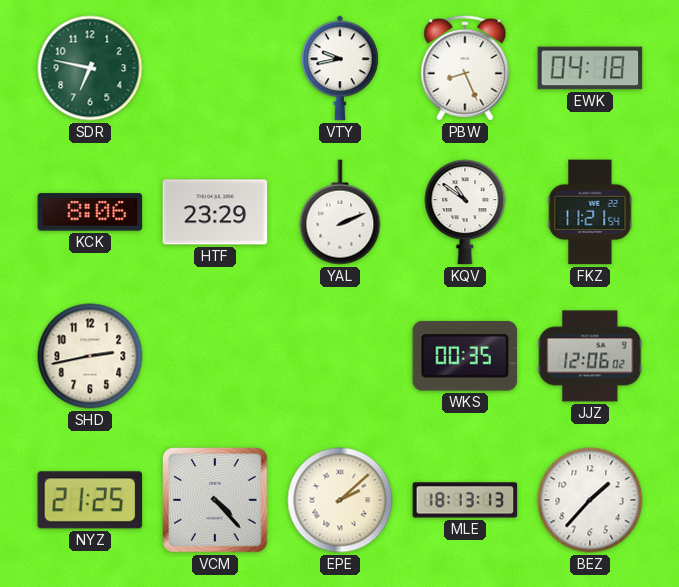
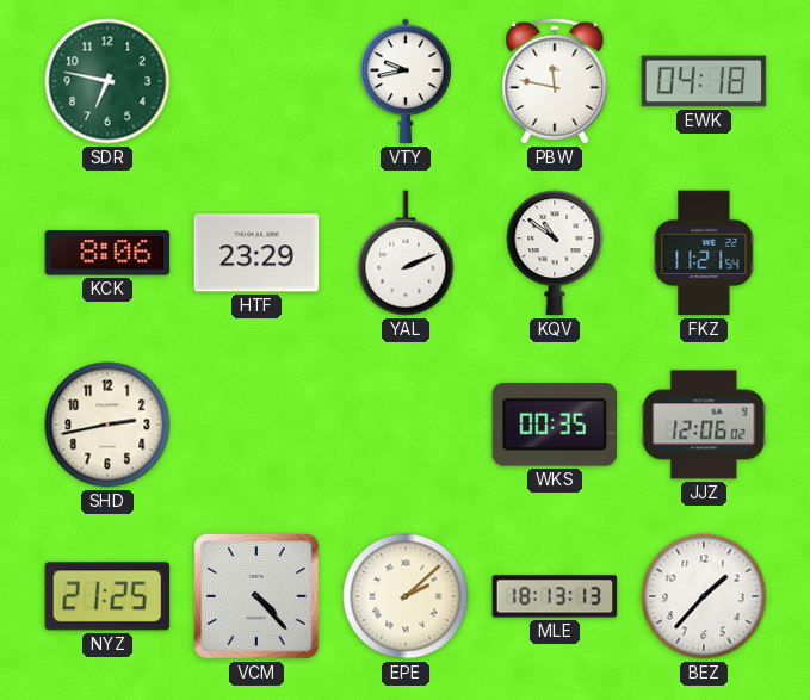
PBW: 8:26 -> 11:47 (555, 81)
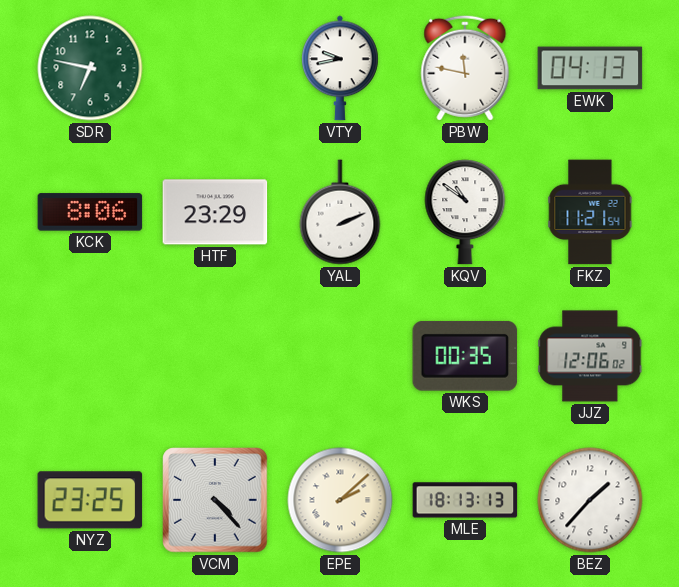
EWK: 04:18 -> 04:13 (590, 68)
SHD: 2:43 -> none (107, 425)
NYZ: 21:25 -> 23:25 (90, 500)
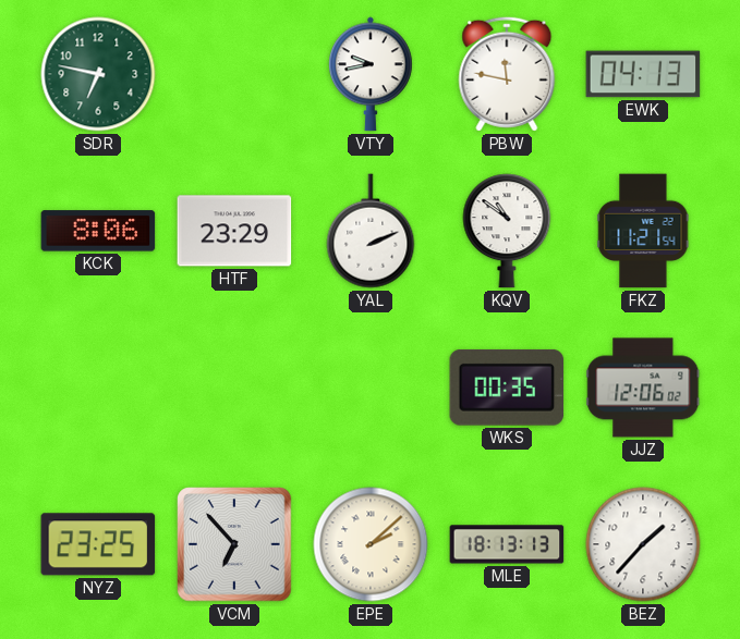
VCM: 4:23 -> 6:53 (234, 544)
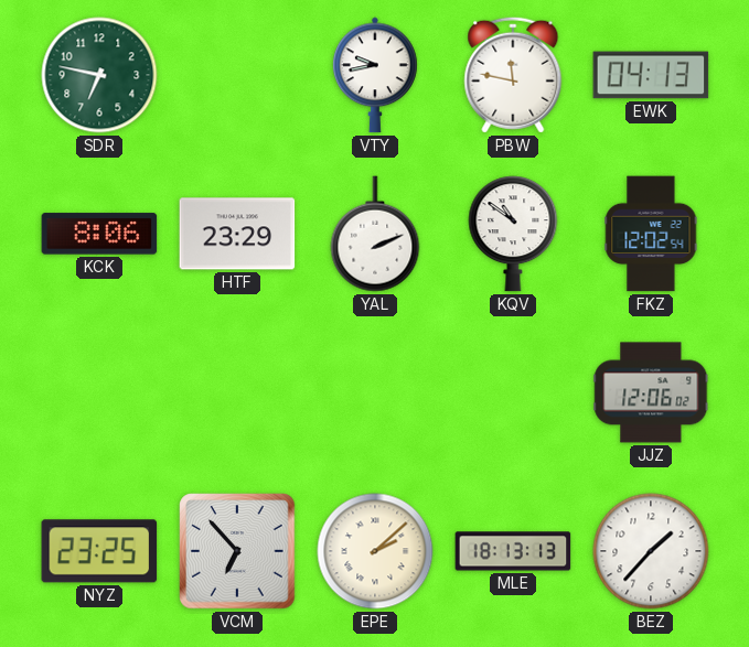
FKZ: 11:21 -> 12:02 (651, 234)
WKS: 00:35 -> none (507, 388)
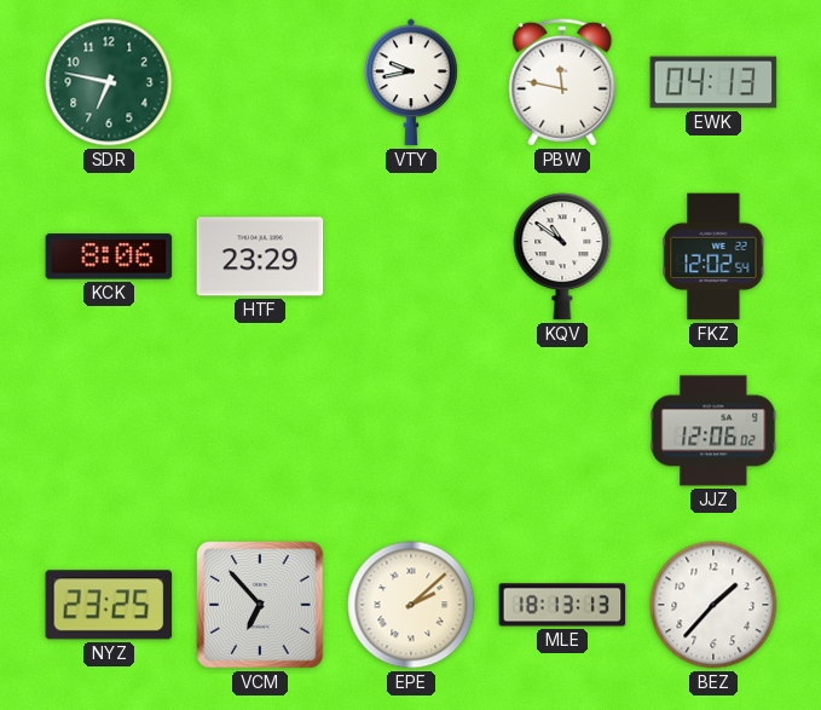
YAL: 2:11 -> none (375, 234)
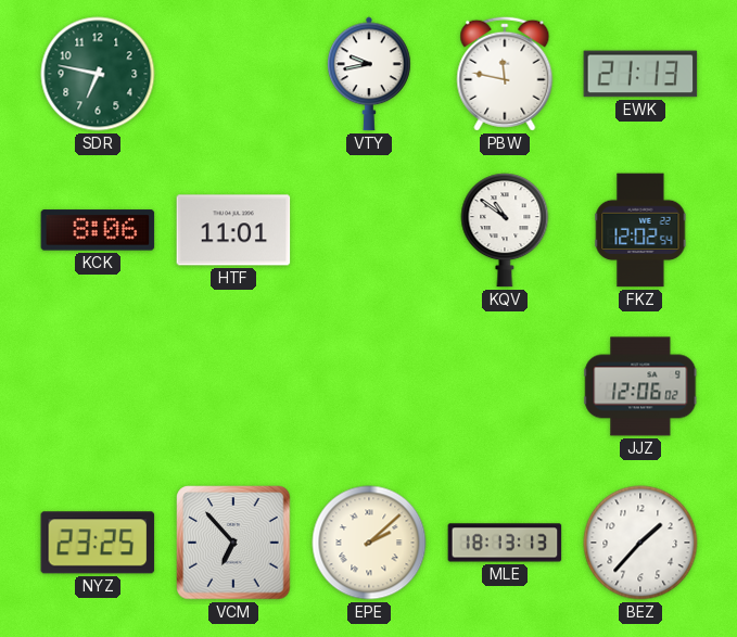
EWK: 04:13 -> 21:13 (640, 74)
HTF: 23:29 -> 11:01 (233, 230)
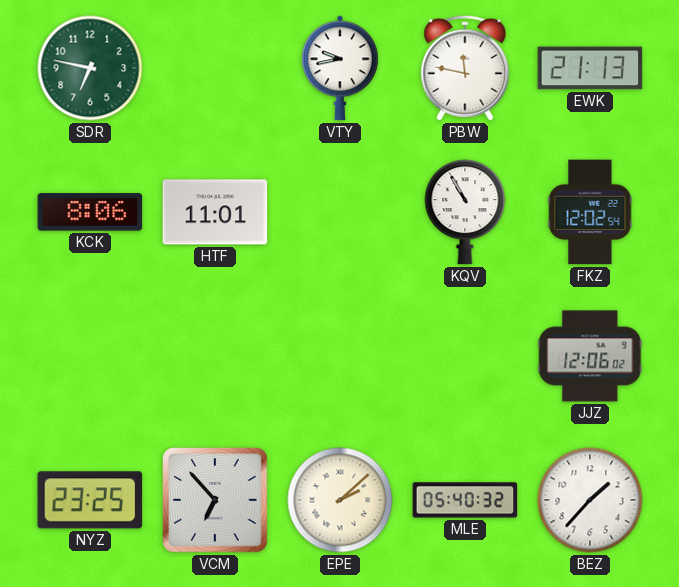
KQV: 10:51 -> 10:55 (465, 212)
MLE: 18:13 -> 05:40 (465, 500)
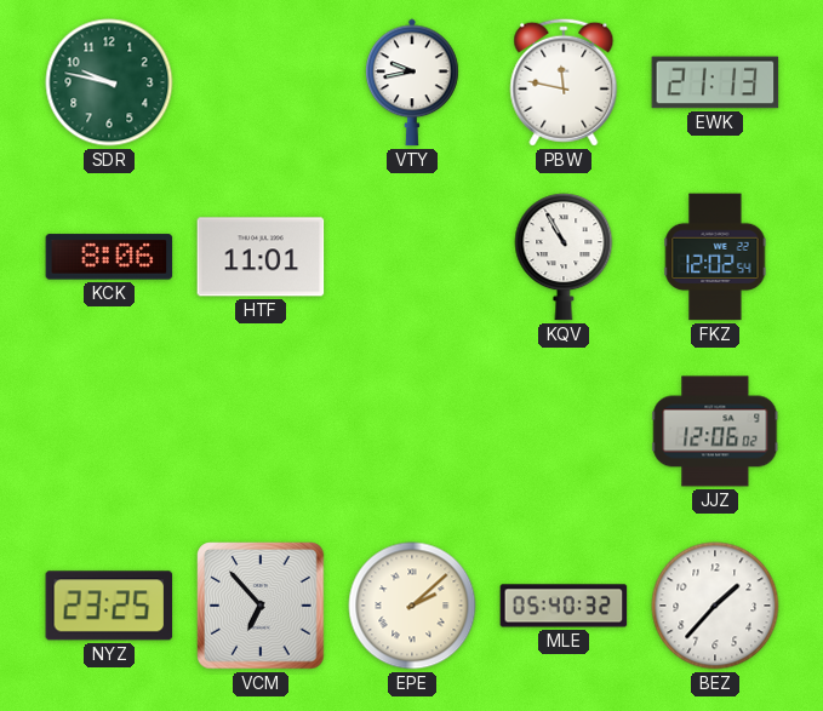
SDR: 6:47 -> 9:47 (109, 82)
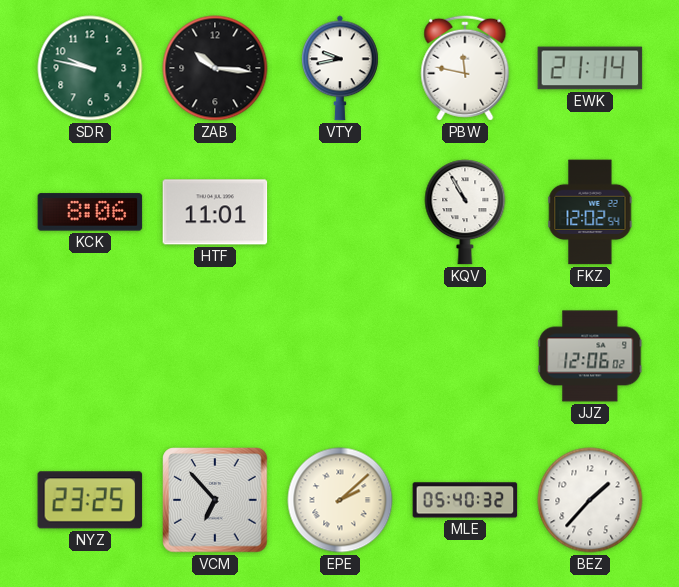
ZAB: none -> 10:16 (215, 68)
EWK: 21:13 -> 21:14 (590, 68)
